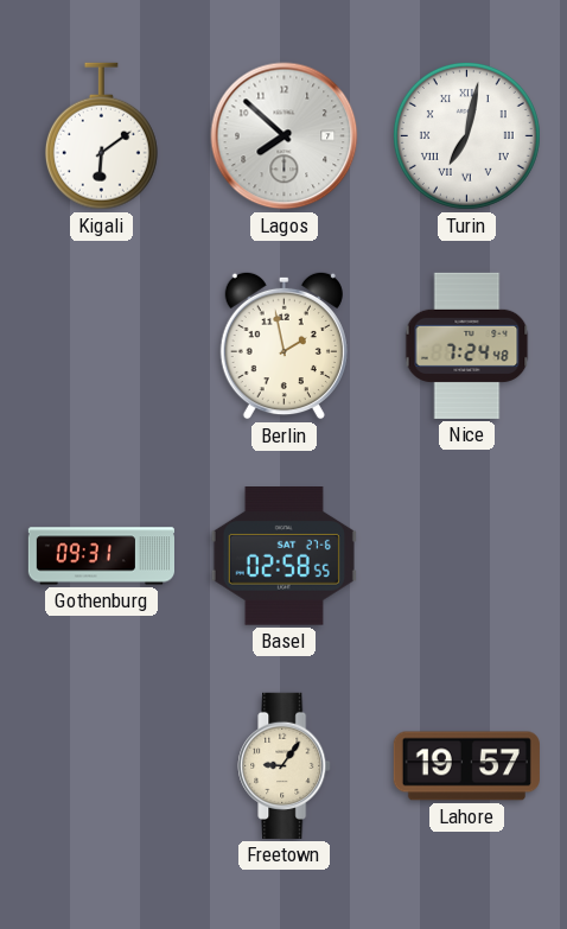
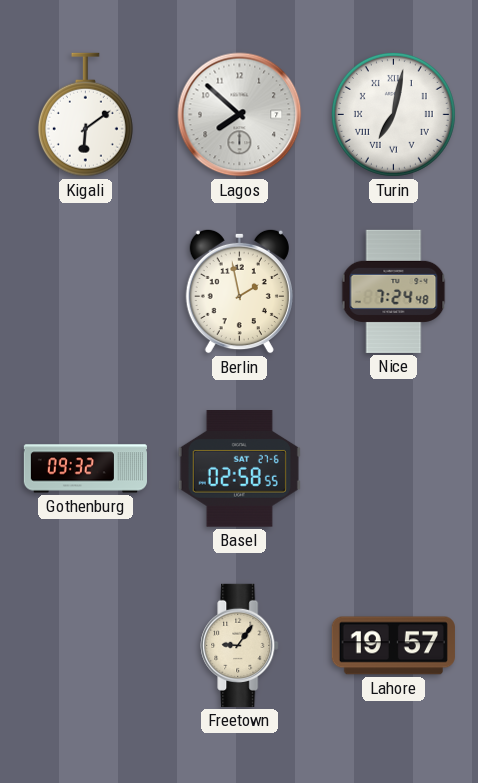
Gothenburg: 09:31 -> 09:32 (85, 469)
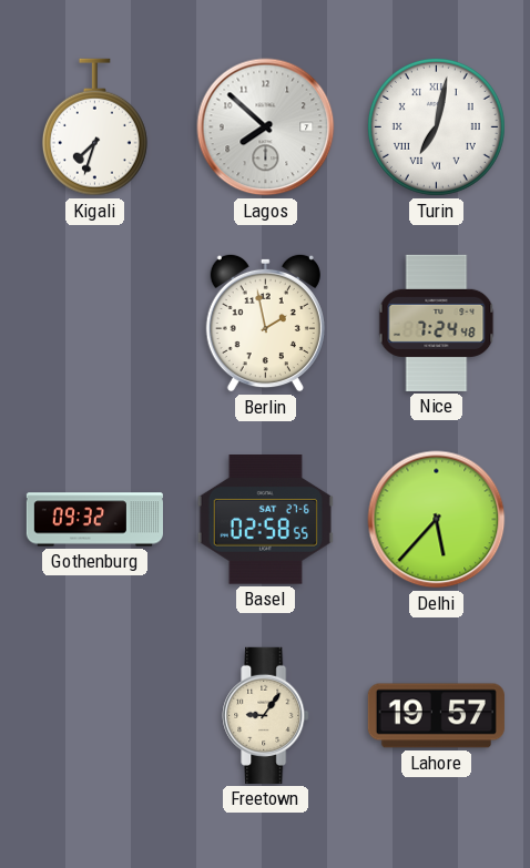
Kigali: 6:09 -> 7:33 (94, 127)
Delhi: none -> 5:37 (437, 520)
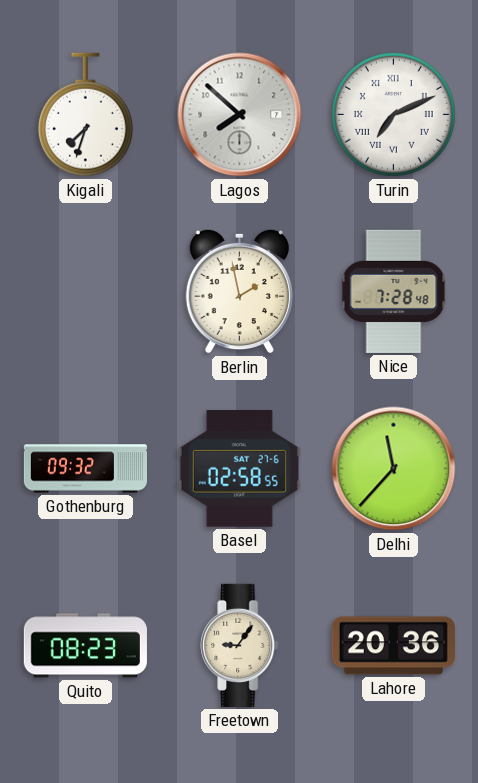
Turin: 7:02 -> 7:11 (393, 114)
Nice: 7:24 -> 7:28 (394, 291)
Delhi: 5:37 -> 11:37 (394, 469)
Quito: none -> 08:23 (85, 646)
Lahore: 19:57 -> 20:36 (393, 646)
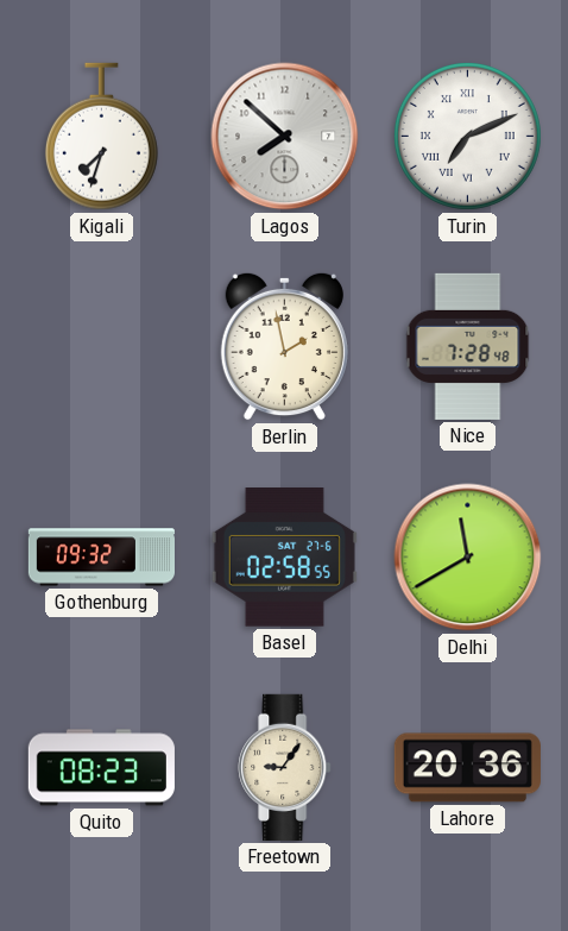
Delhi: 11:37 -> 11:40 (468, 558)
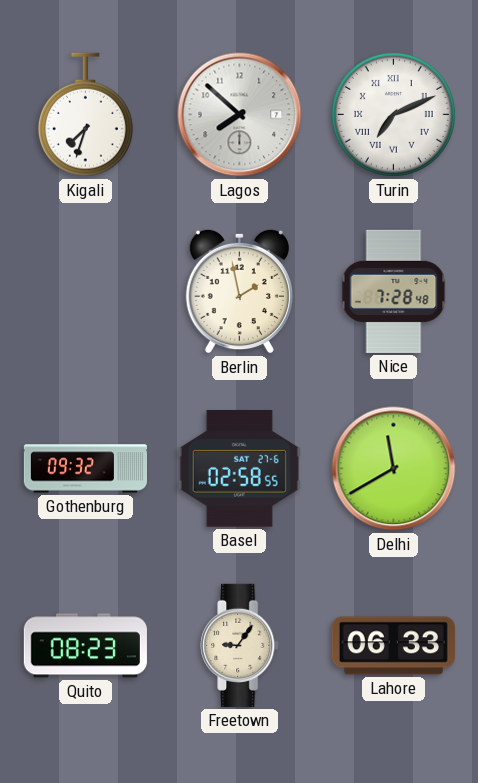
Lahore: 20:36 -> 06:33 (393, 646)
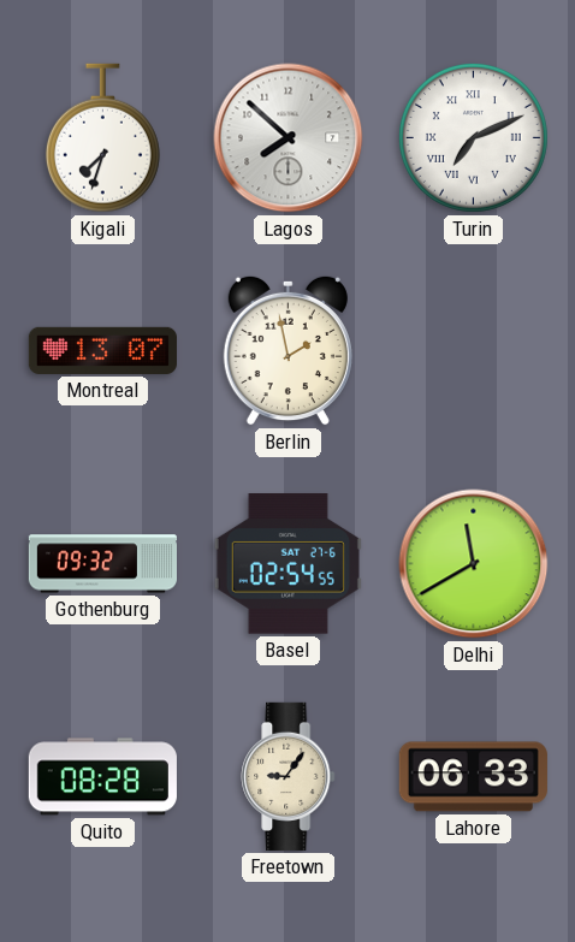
Montreal: none -> 13:07 (102, 350)
Nice: 7:28 -> none (394, 291)
Basel: 02:58 -> 02:54 (287, 564)
Quito: 08:23 -> 08:28 (102, 777)
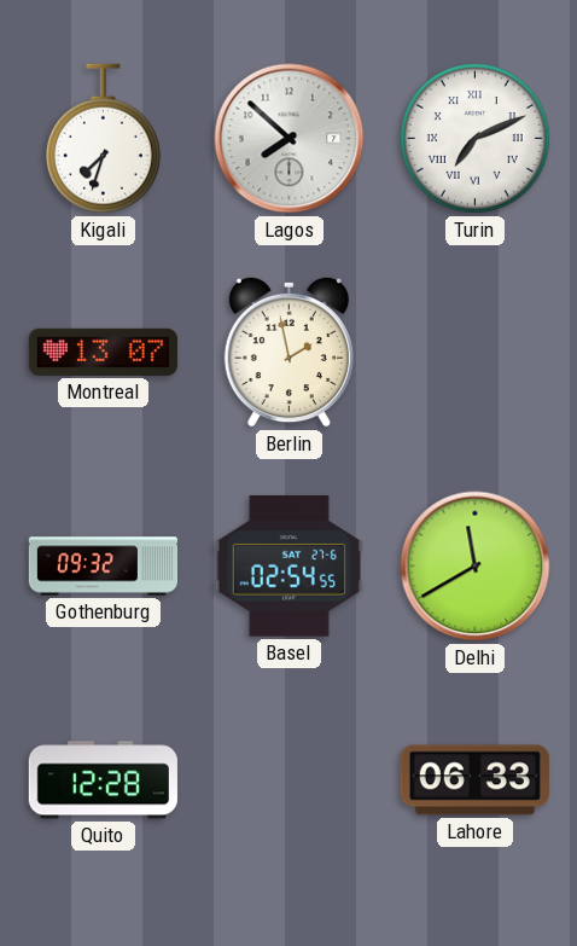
Quito: 08:28 -> 12:28 (103, 780)
Freetown: 9:06 -> none (289, 776)
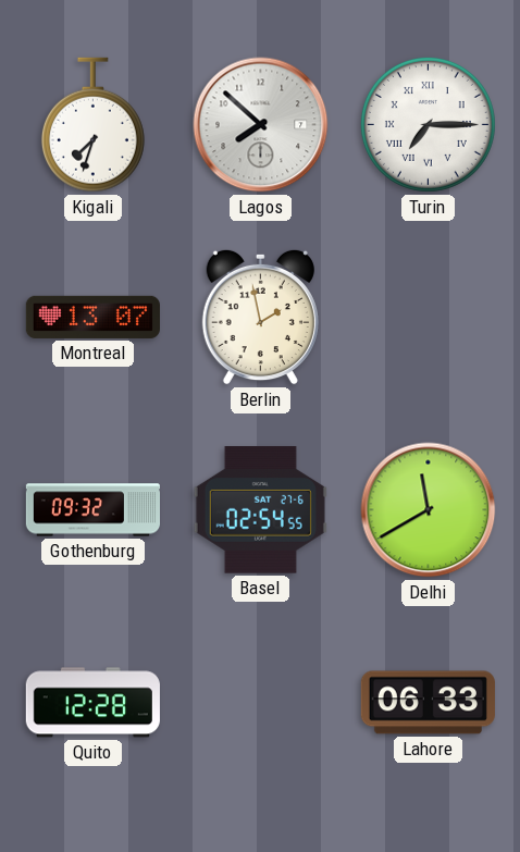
Turin: 7:11 -> 7:15 (428, 124)
